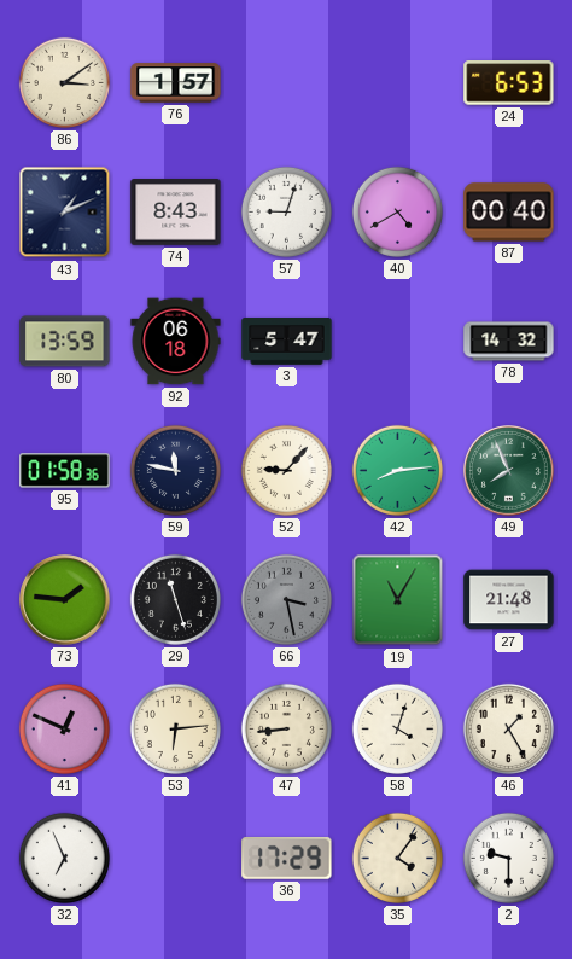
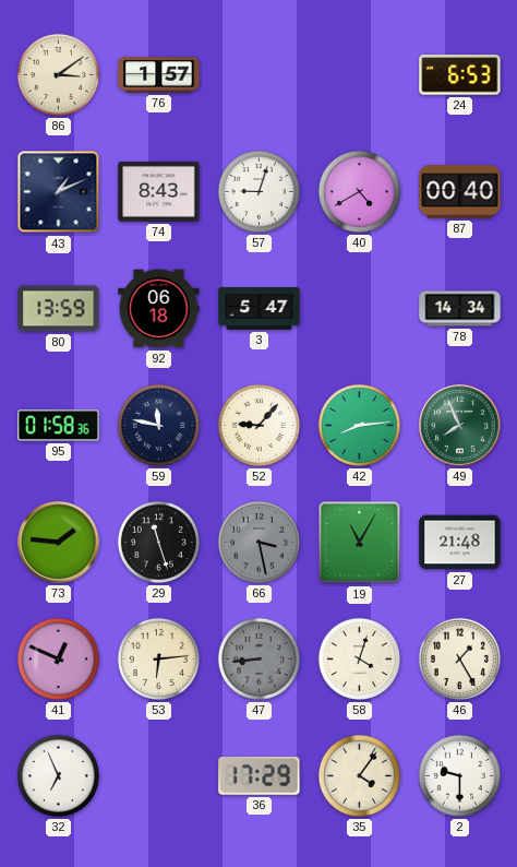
78: 14:32 -> 14:34 (460, 309)
47 dial: cream -> grey (258, 658)
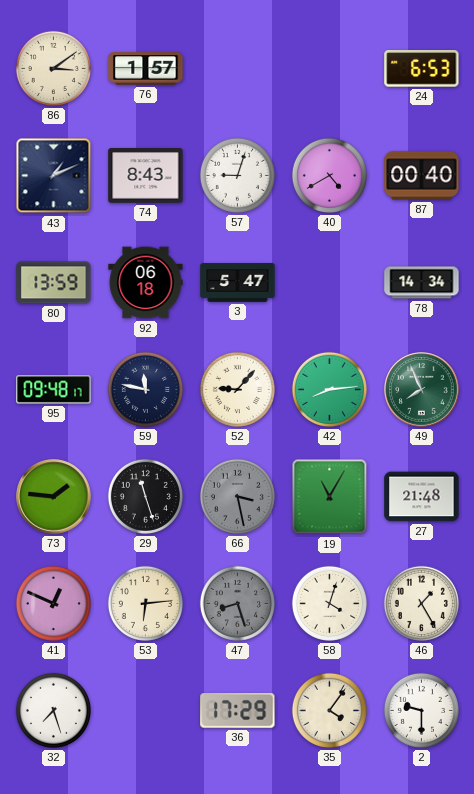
95: 01:58 -> 09:48 (54, 390)
47: 8:44 -> 8:27 (237, 603)
32: 6:56 -> 7:27 (53, 710)
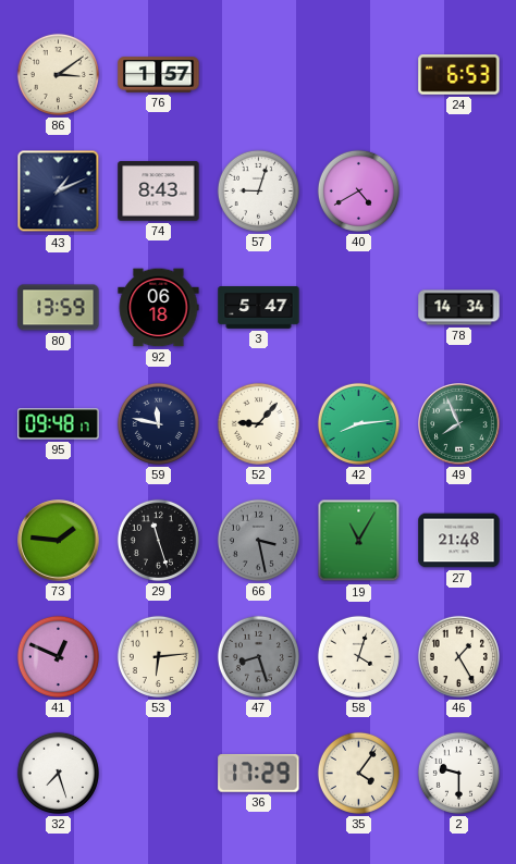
87: 00:40 -> none (422, 176)
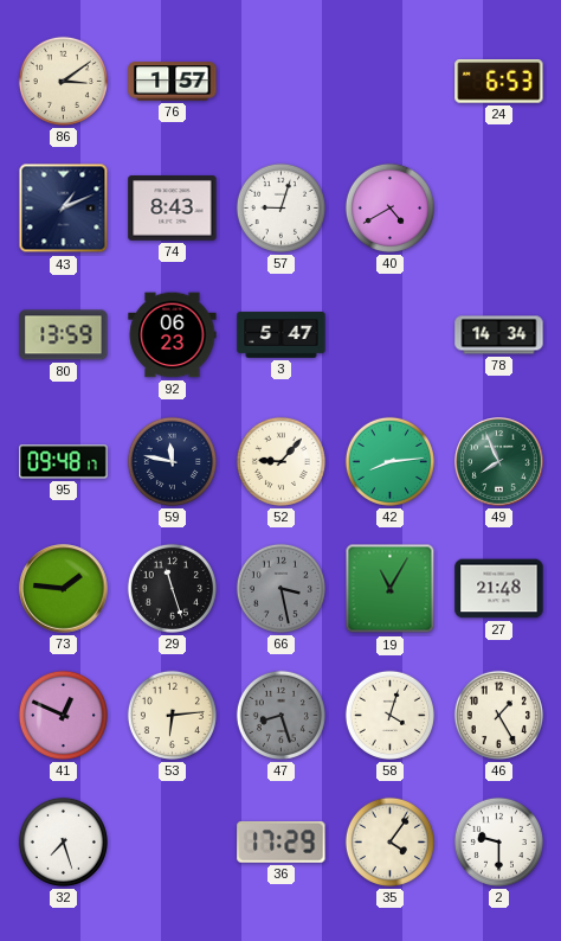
92: 06:18 -> 06:23 (173, 335)
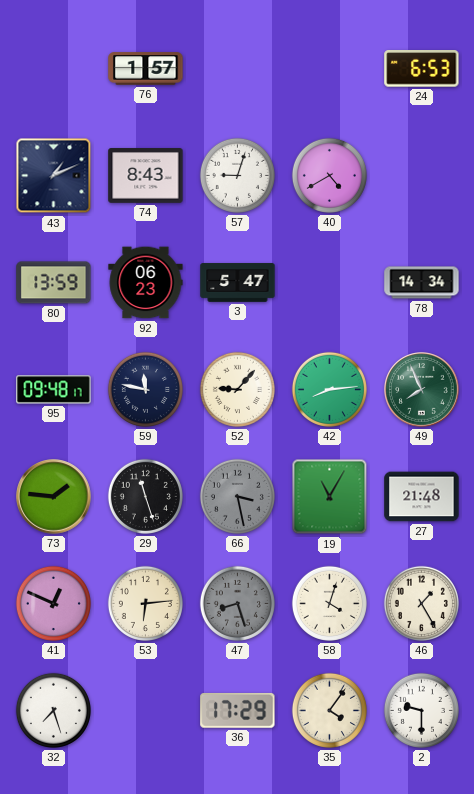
86: 3:09 -> none (63, 81)
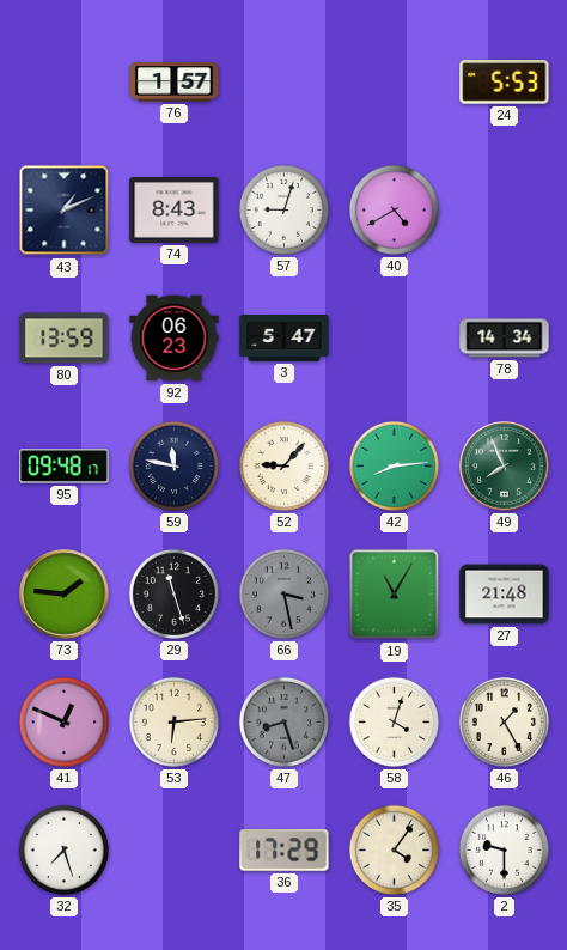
24: 6:53 -> 5:53 (505, 83)
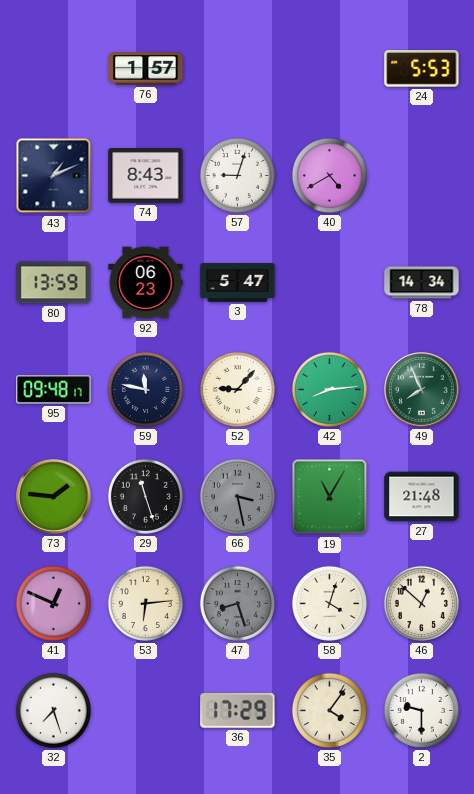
46: 1:25 -> 12:52 (421, 603)
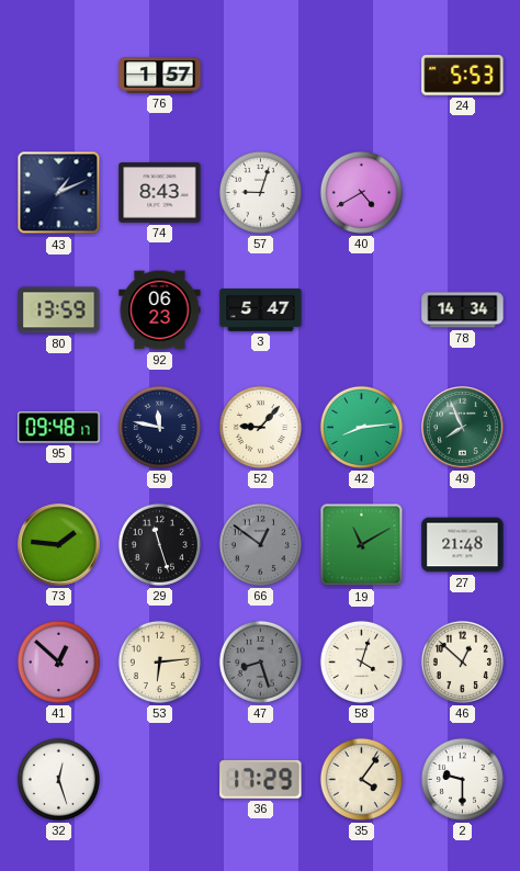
66: 3:28 -> 12:51 (260, 544)
19: 11:05 -> 11:10 (362, 545)
41: 12:49 -> 12:52 (58, 661)
32: 7:27 -> 12:27 (58, 779)
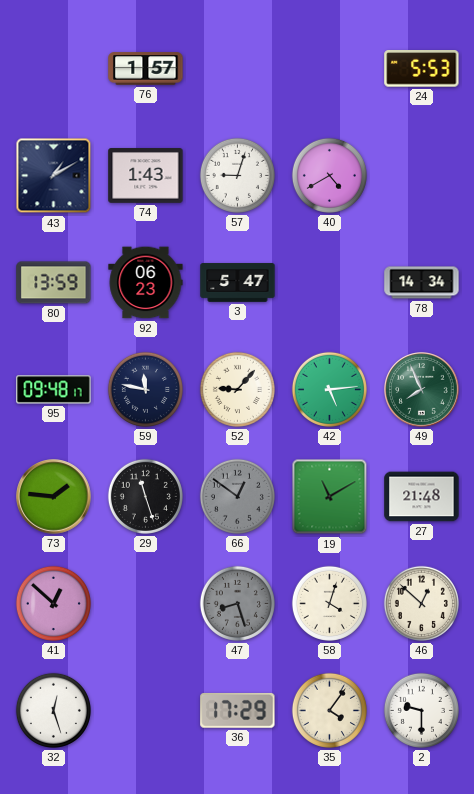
43: 1:11 -> 1:10 (54, 176)
74: 8:43 -> 1:43 (146, 176)
42: 8:14 -> 5:14 (329, 389)
53: 6:14 -> none (159, 661)
